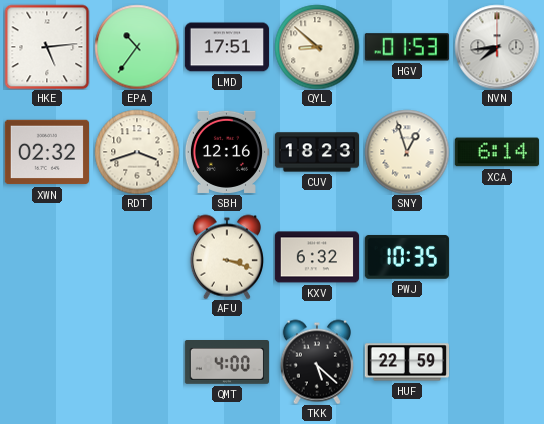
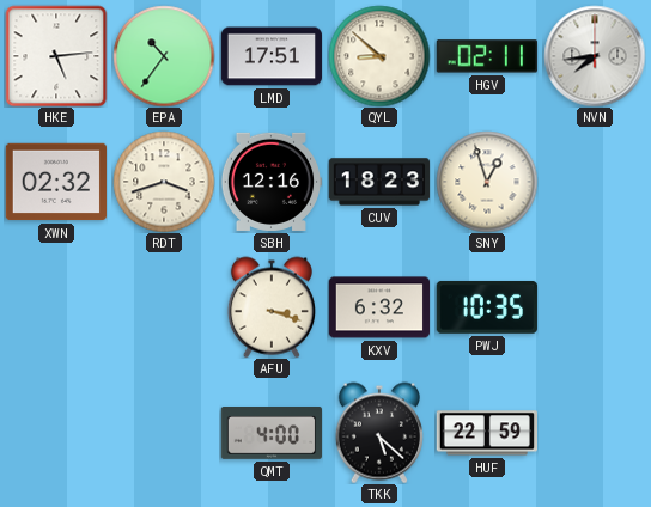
HGV: 01:53 -> 02:11 (487, 56)
XCA: 6:14 -> none (497, 152)
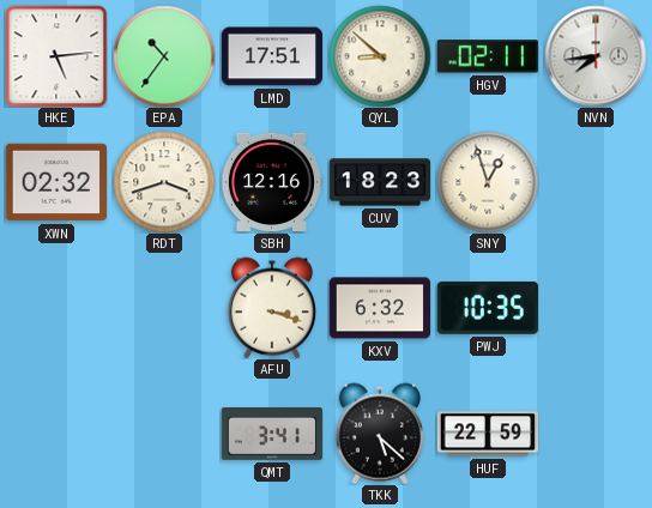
QMT: 4:00 -> 3:41 (271, 435)
